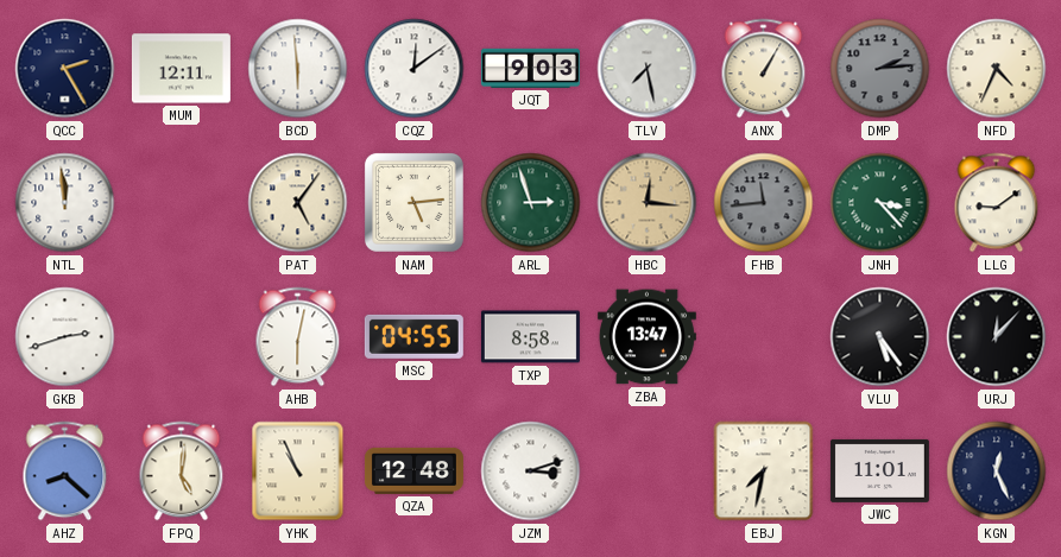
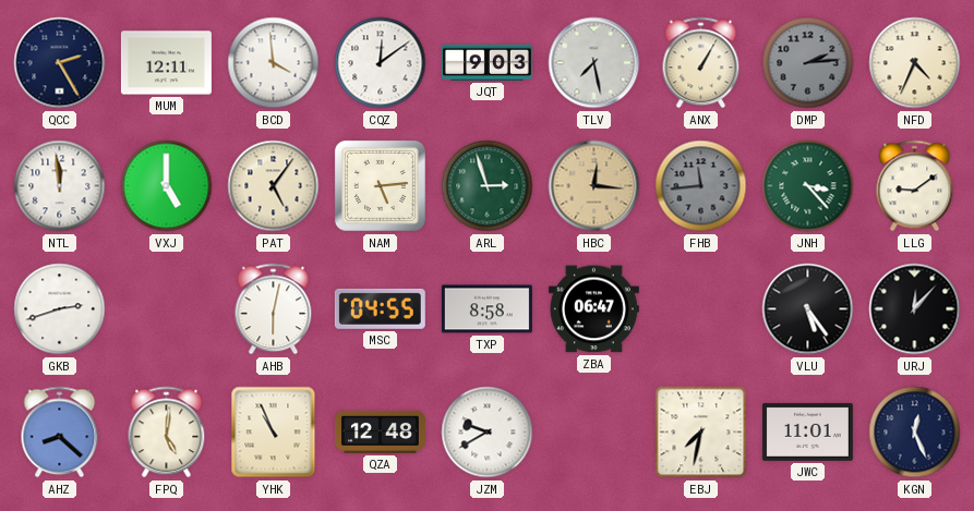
BCD: 5:59 -> 3:59 (274, 63)
VXJ: none -> 5:00 (167, 186)
ZBA: 13:47 -> 06:47 (593, 309)
JZM: 3:12 -> 9:40 (488, 433)
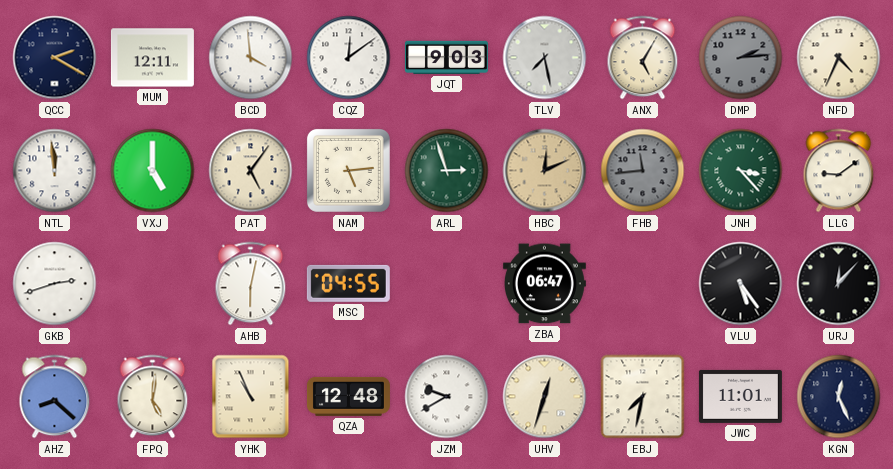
QCC: 2:25 -> 2:20 (55, 58)
ANX: 1:05 -> 5:05 (643, 58)
HBC: 12:16 -> 12:11 (545, 171)
TXP: 8:58 -> none (486, 309)
UHV: none -> 12:33 (545, 397)
